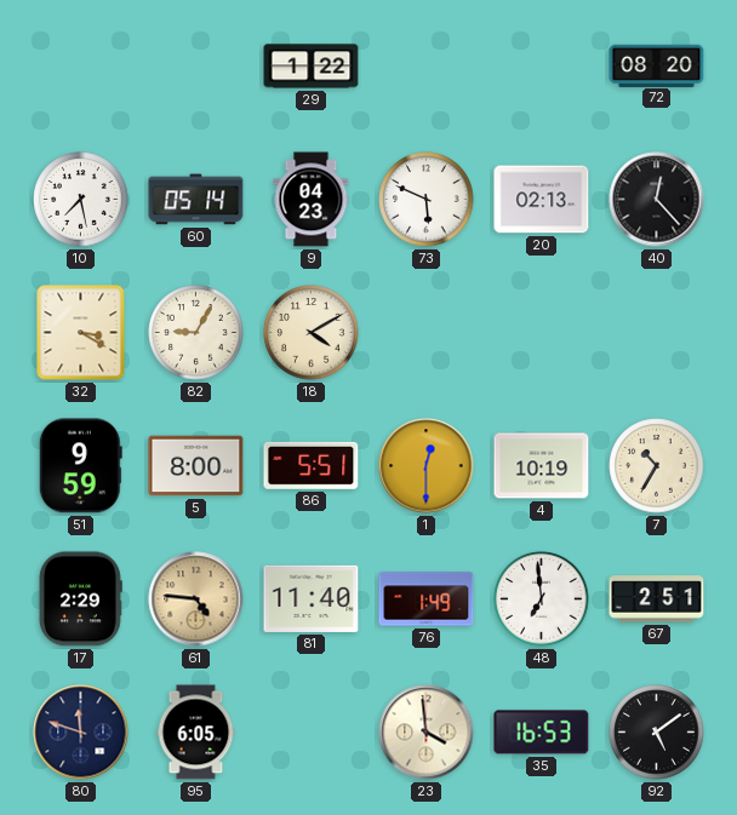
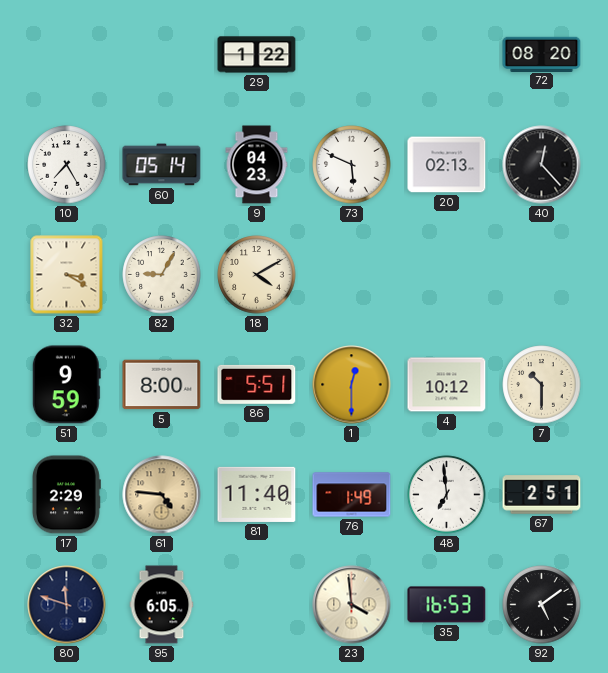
10: 7:28 -> 7:25 (67, 165)
4: 10:19 -> 10:12 (447, 385)
7: 10:35 -> 10:30 (542, 385)
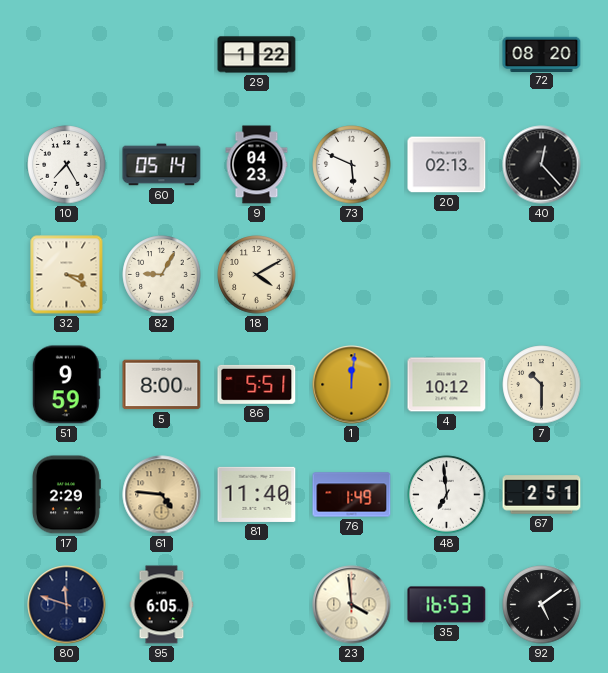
1: 12:30 -> 12:01 (352, 385)
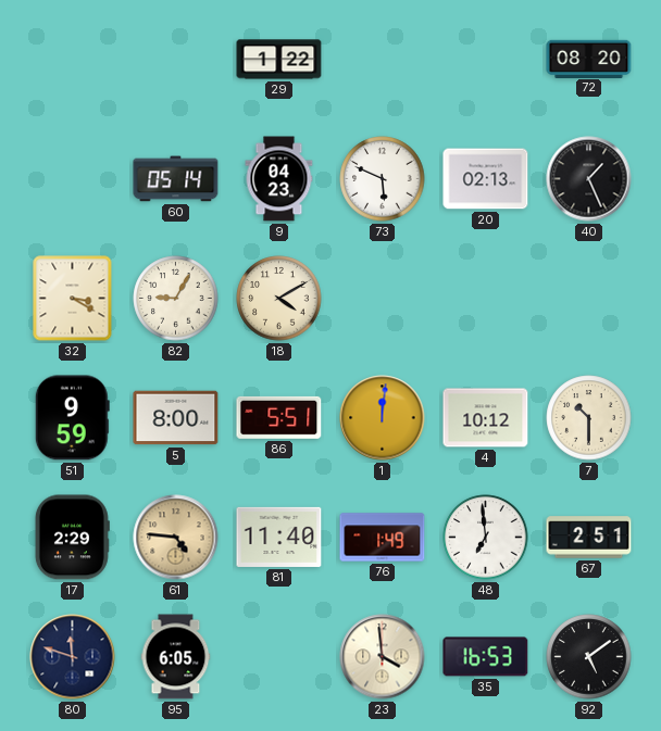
10: 7:25 -> none (67, 165)
40: 12:23 -> 1:26 (589, 179)
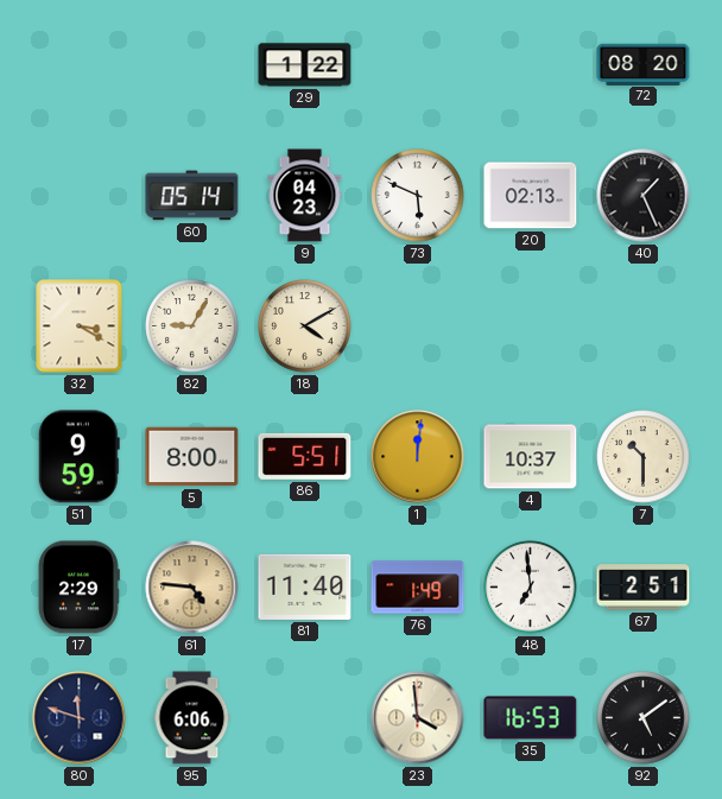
4: 10:12 -> 10:37 (531, 457)
95: 6:05 -> 6:06 (192, 718)
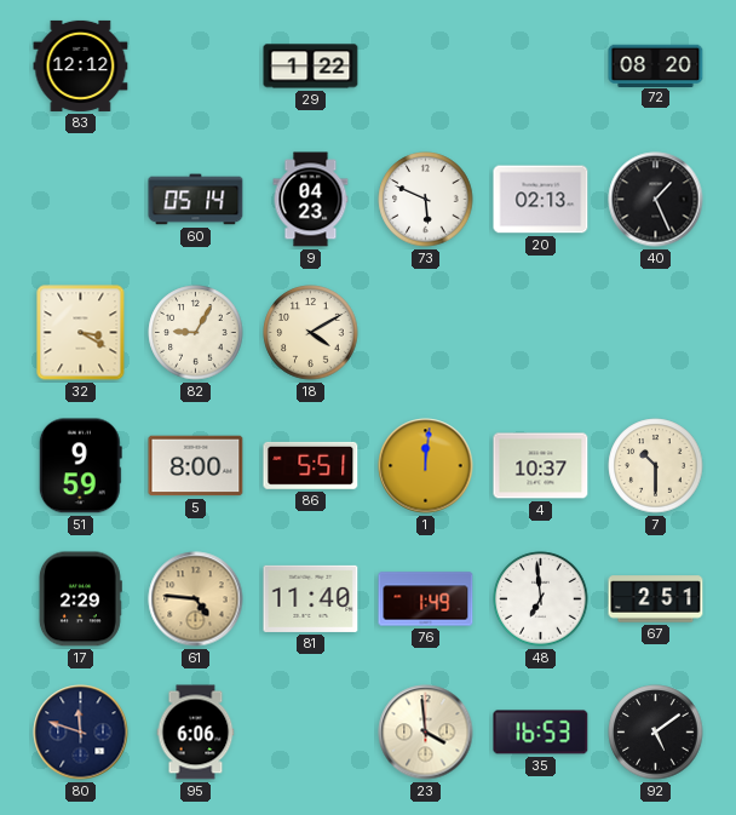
83: none -> 12:12 (81, 65)
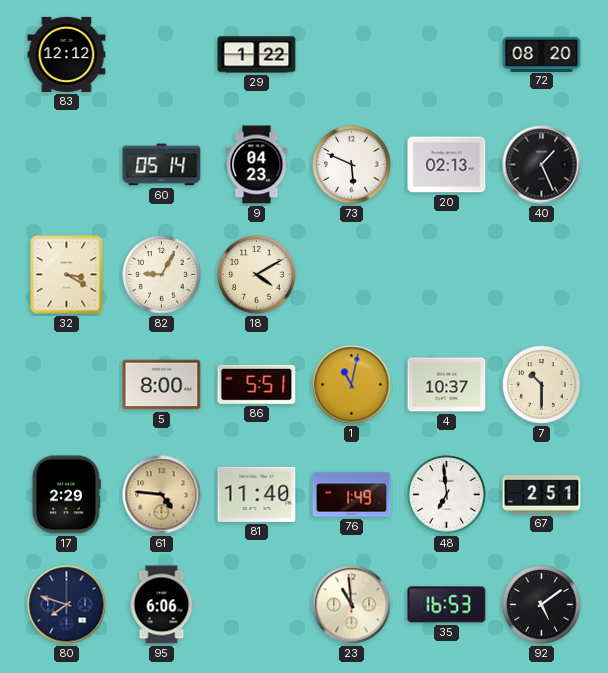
51: 9:59 -> none (80, 466)
1: 12:01 -> 11:02 (352, 385)
80: 11:48 -> 7:48 (67, 605)
23: 3:59 -> 10:59 (352, 605)
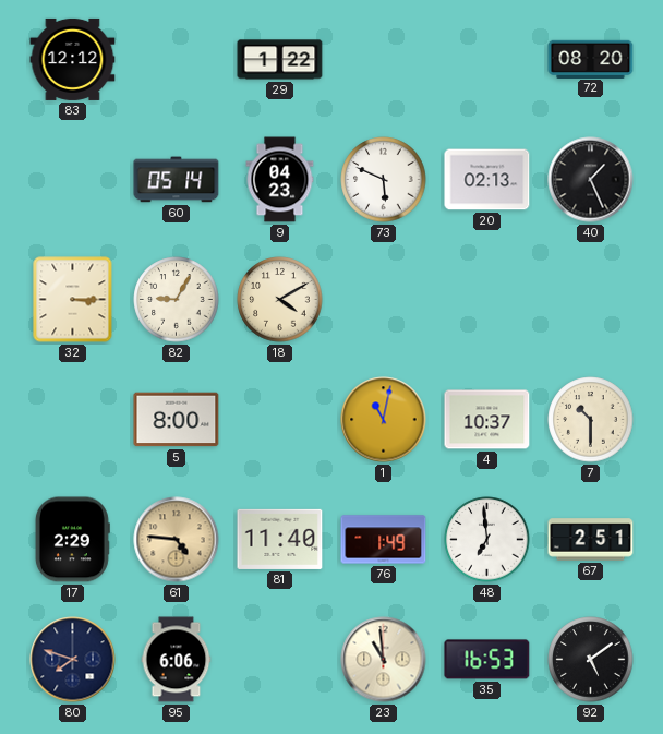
32: 3:20 -> 3:15 (73, 300)
86: 5:51 -> none (257, 384)
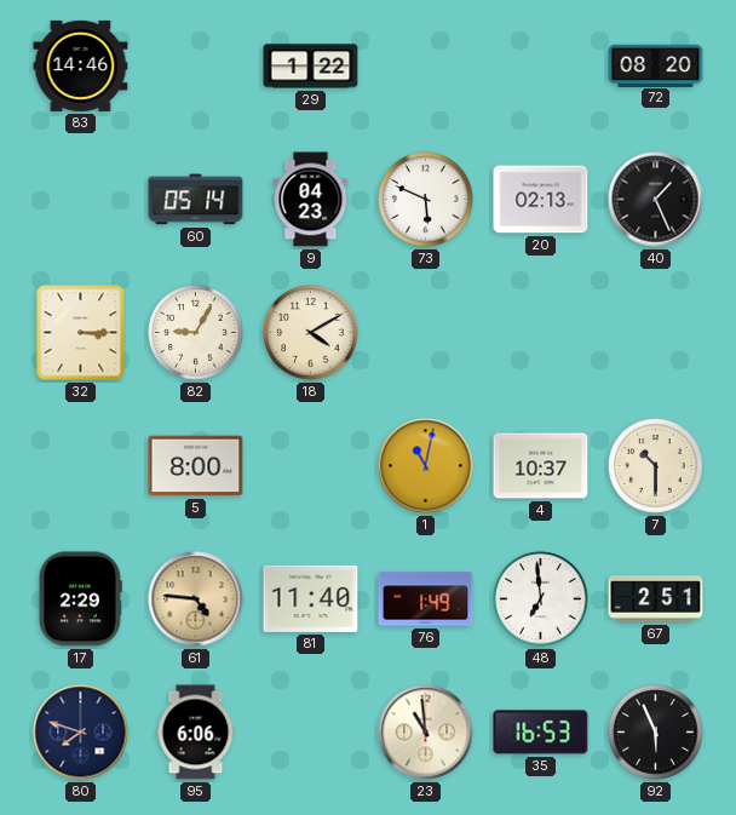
83: 12:12 -> 14:46 (81, 65)
92: 5:09 -> 5:56 (656, 733)
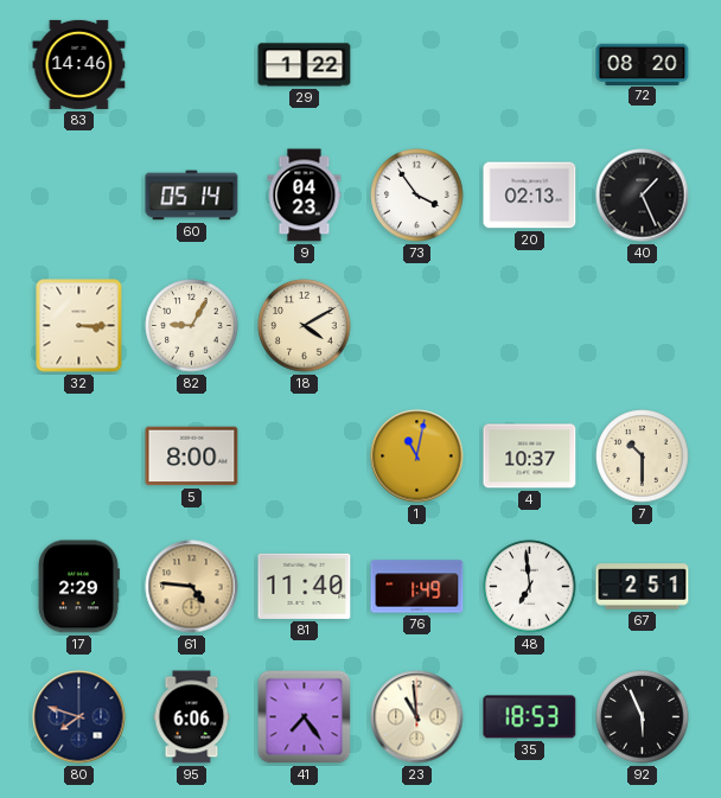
73: 5:49 -> 3:54 (417, 196)
41: none -> 7:24 (305, 717)
35: 16:53 -> 18:53 (530, 717)
